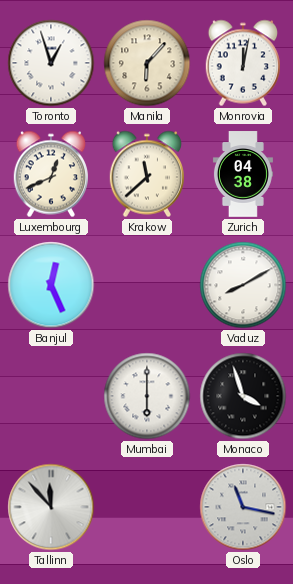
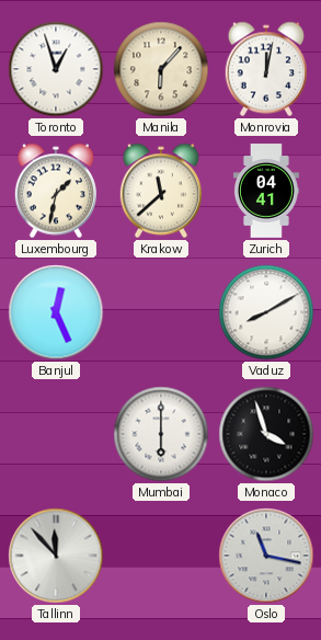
Luxembourg: 12:41 -> 1:32 (55, 191)
Zurich: 04:38 -> 04:41 (266, 191)
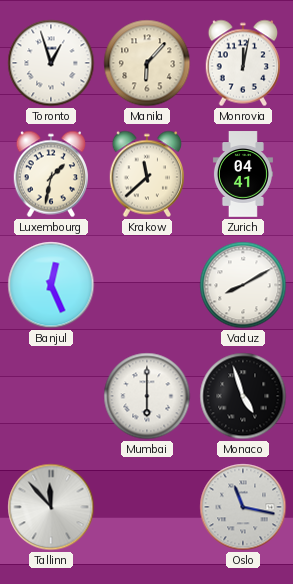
Monaco: 3:57 -> 4:57 (243, 396)
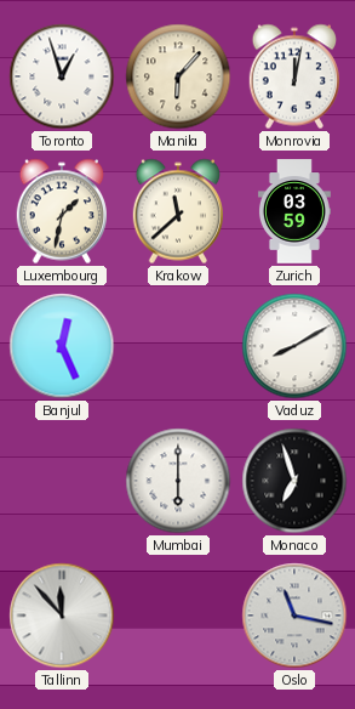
Zurich: 04:41 -> 03:59 (294, 211)
Monaco: 4:57 -> 6:57 (294, 481)
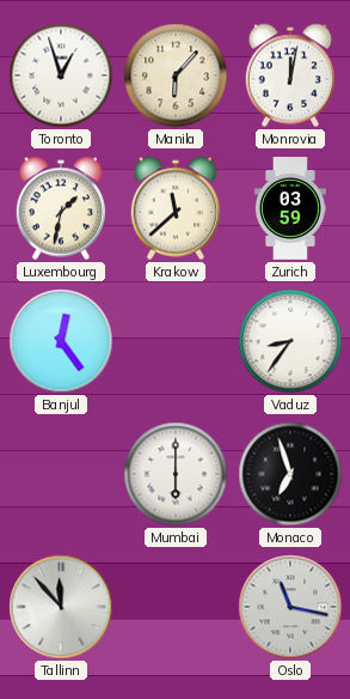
Banjul: 12:26 -> 12:24 (61, 341)
Vaduz: 8:10 -> 8:36 (290, 341)
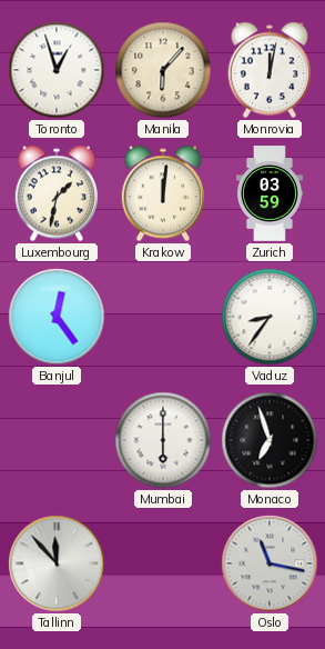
Krakow: 11:38 -> 12:01 (162, 193)
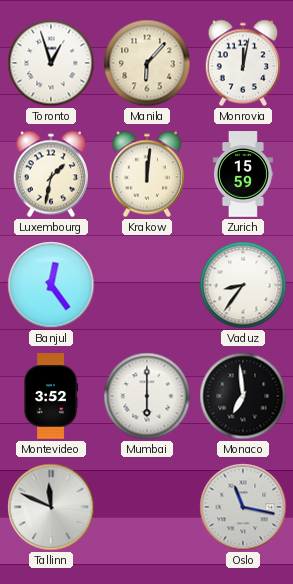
Zurich: 03:59 -> 15:59 (243, 174)
Montevideo: none -> 3:52 (51, 396)
Monaco: 6:57 -> 6:59 (243, 396)
Tallinn: 11:53 -> 11:49 (51, 507)
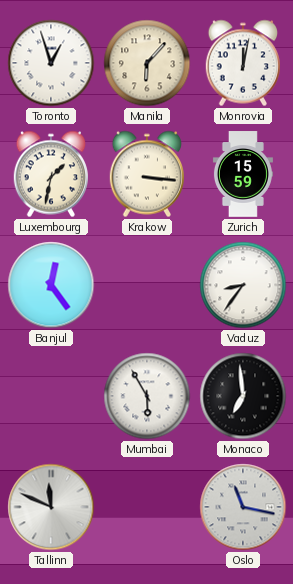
Krakow: 12:01 -> 3:16 (146, 174)
Montevideo: 3:52 -> none (51, 396)
Mumbai: 6:00 -> 5:55 (147, 396)
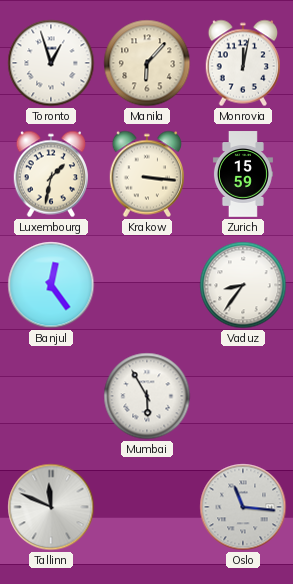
Monaco: 6:59 -> none (243, 396)
Oslo: 11:17 -> 11:16 (243, 507)
